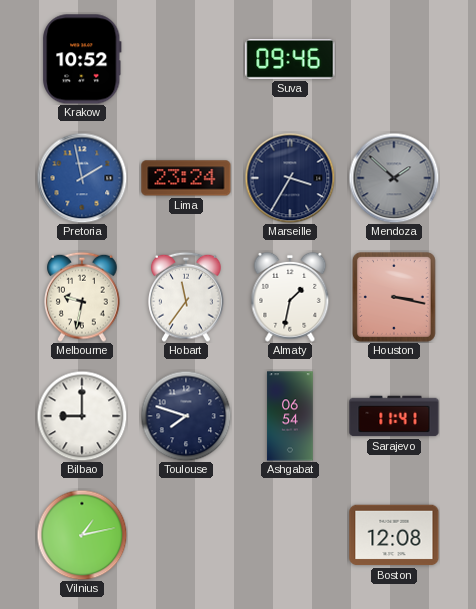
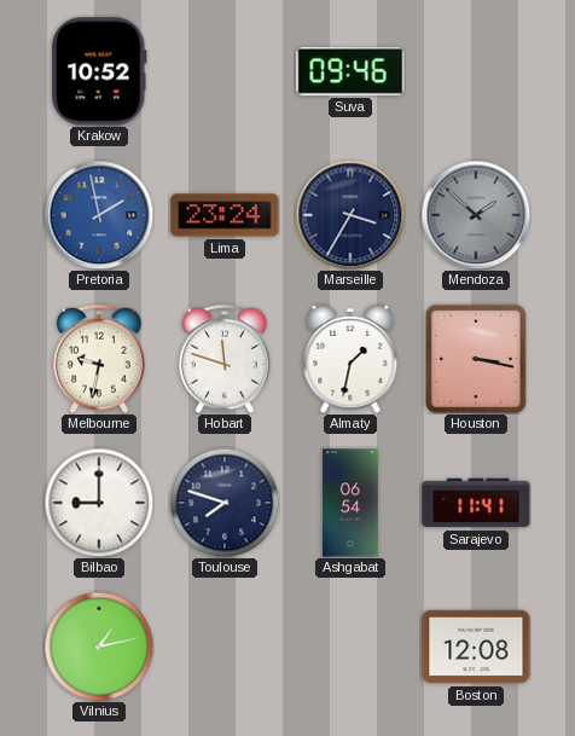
Hobart: 11:36 -> 11:48 (225, 359)
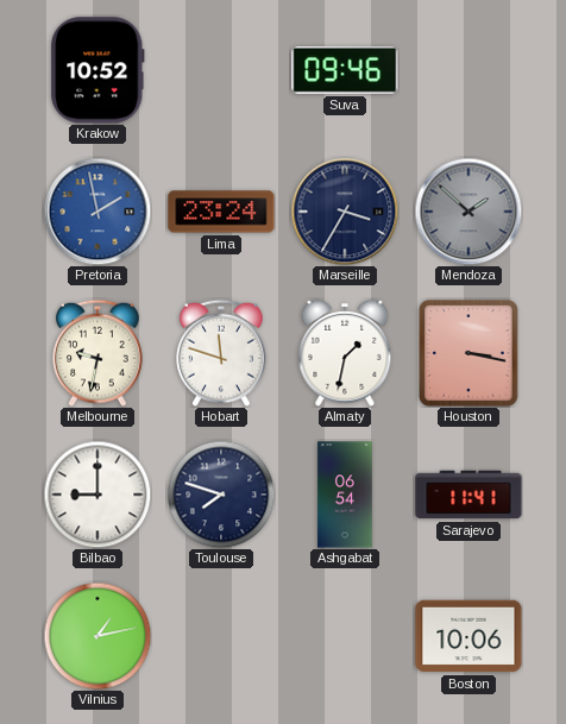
Boston: 12:08 -> 10:06 (468, 636)
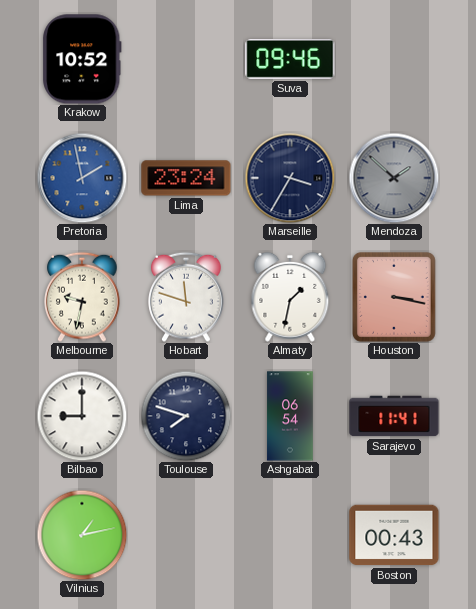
Boston: 10:06 -> 00:43 (394, 535)
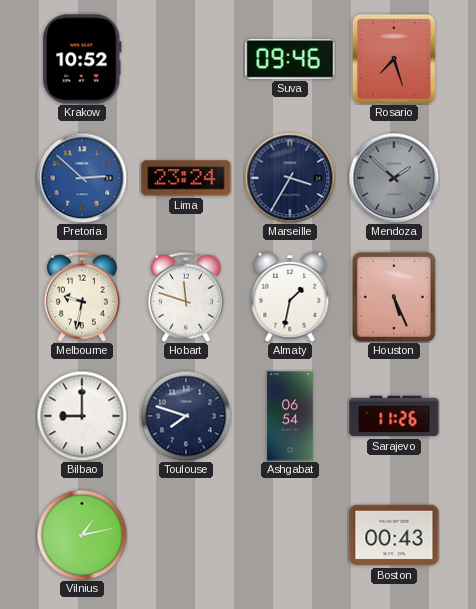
Rosario: none -> 7:27 (394, 59)
Pretoria: 1:58 -> 2:52 (82, 178)
Houston: 3:17 -> 5:26 (394, 297)
Sarajevo: 11:41 -> 11:26 (394, 416)
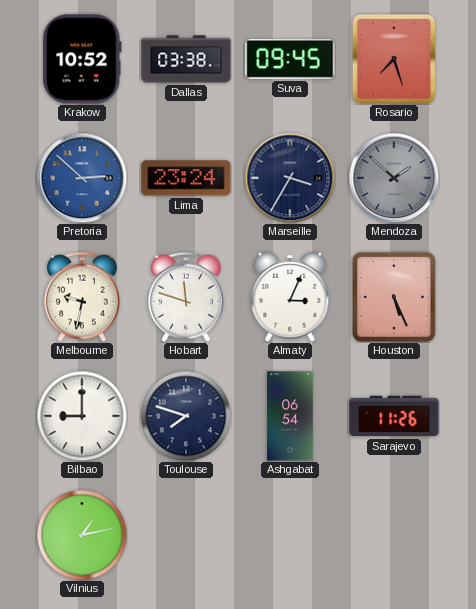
Dallas: none -> 03:38 (186, 59)
Suva: 09:46 -> 09:45 (290, 60)
Almaty: 1:32 -> 3:04 (290, 297)
Boston: 00:43 -> none (394, 535)
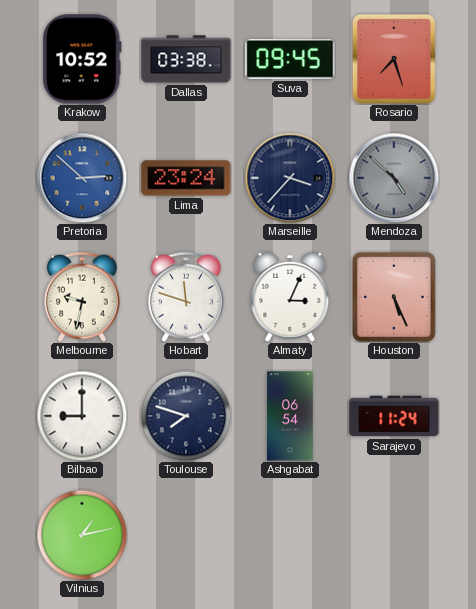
Marseille: 3:35 -> 3:37 (290, 178)
Mendoza: 1:52 -> 4:52 (394, 178)
Sarajevo: 11:26 -> 11:24 (394, 416)
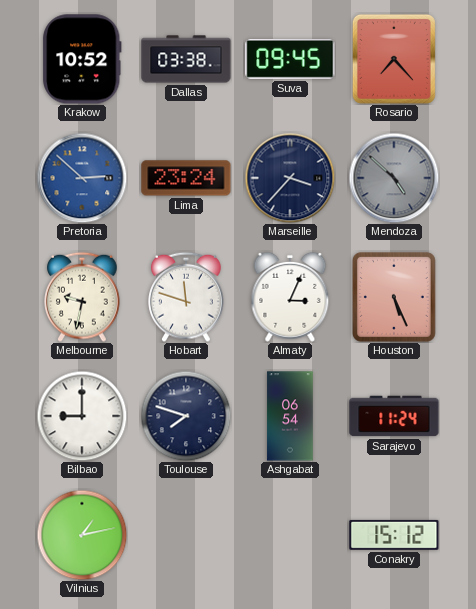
Rosario: 7:27 -> 7:23 (394, 59)
Conakry: none -> 15:12 (394, 535)
